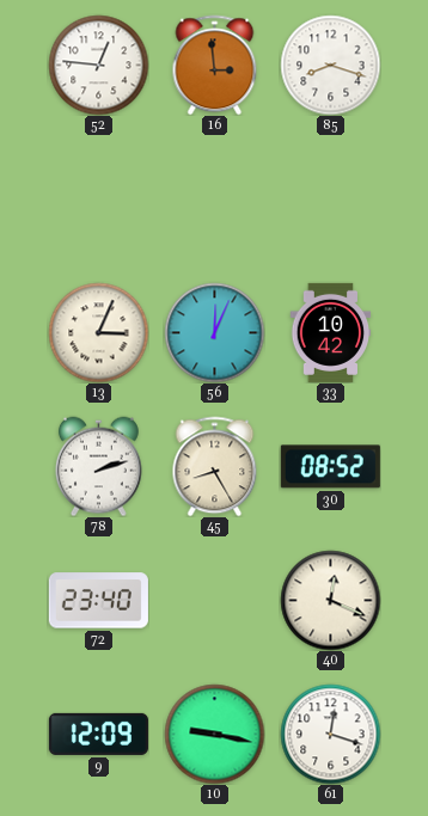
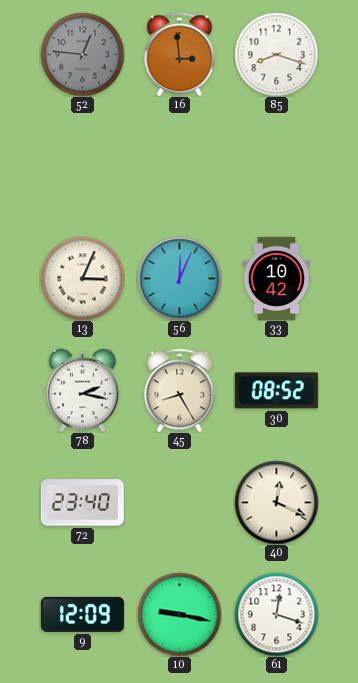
52 dial: white -> grey (82, 54)
78: 2:12 -> 2:17 (82, 390)
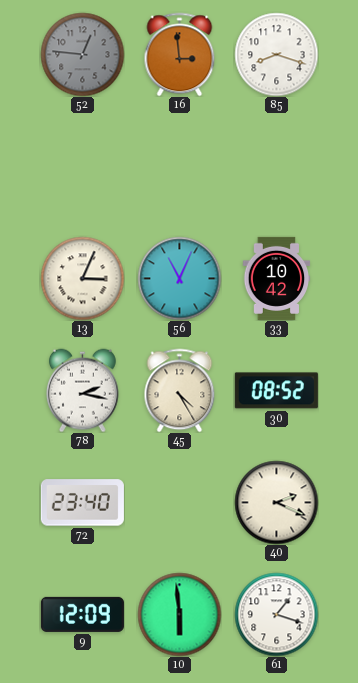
56: 12:04 -> 11:04 (179, 278)
45: 8:25 -> 4:25 (180, 390)
40: 12:19 -> 2:19 (276, 502)
10: 9:17 -> 5:59 (179, 614)
61: 12:18 -> 1:18 (276, 614)
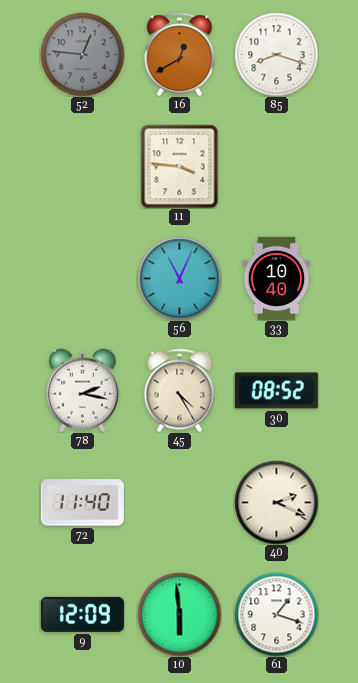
16: 2:59 -> 12:40 (180, 54)
11: none -> 3:46 (180, 166)
13: 3:04 -> none (82, 278)
33: 10:42 -> 10:40 (277, 278)
72: 23:40 -> 11:40 (82, 503)
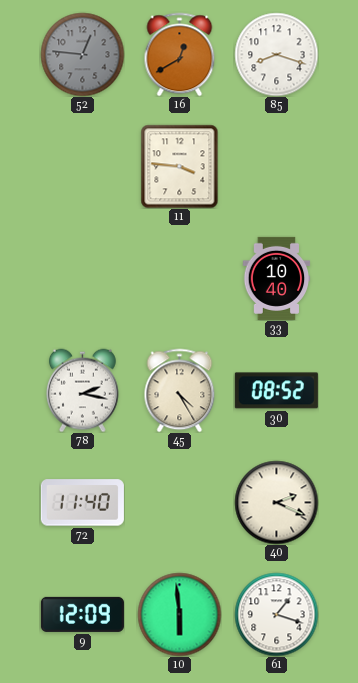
56: 11:04 -> none (179, 278)
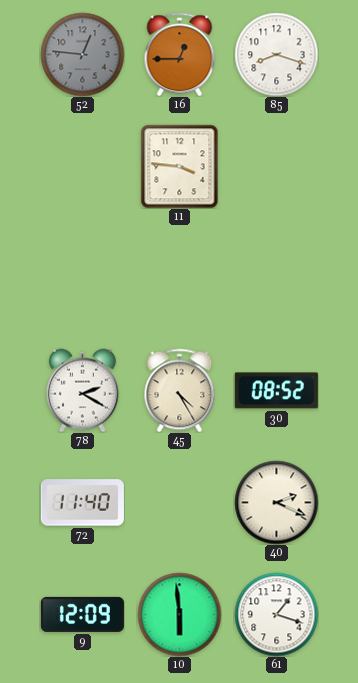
16: 12:40 -> 12:45 (180, 54)
33: 10:40 -> none (277, 278)
78: 2:17 -> 2:20 (82, 390)
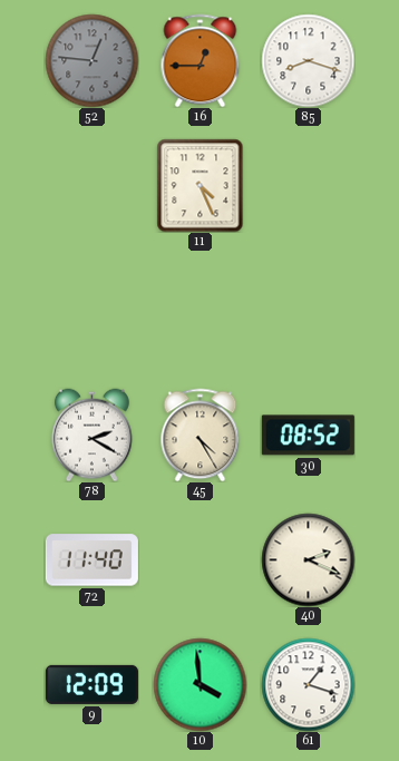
11: 3:46 -> 4:26 (201, 185)
10: 5:59 -> 3:59 (199, 684)
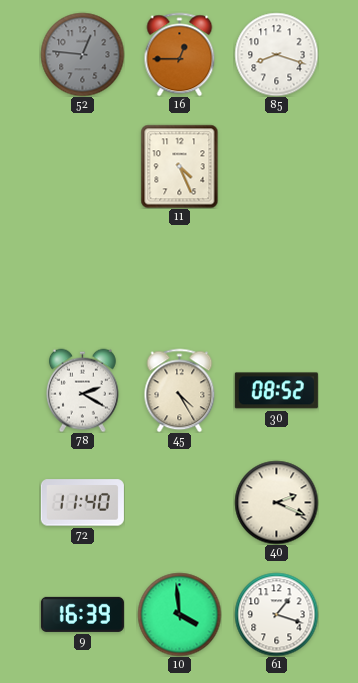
9: 12:09 -> 16:39 (82, 614)
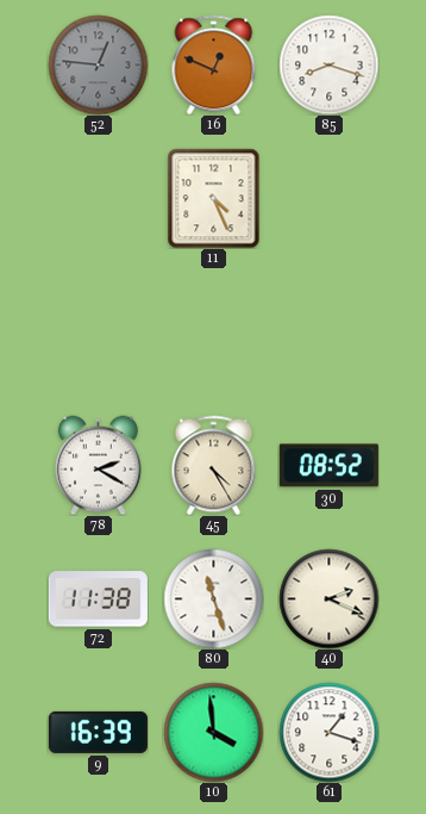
16: 12:45 -> 12:49 (214, 64)
72: 11:40 -> 11:38 (98, 599)
80: none -> 11:27 (213, 598)
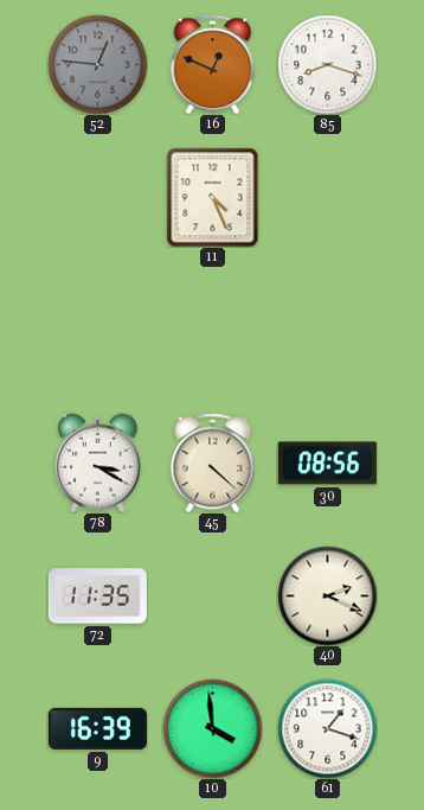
78: 2:20 -> 3:20 (97, 463)
45: 4:25 -> 4:22 (213, 463)
30: 08:52 -> 08:56 (327, 464)
72: 11:38 -> 11:35 (97, 597)
80: 11:27 -> none (213, 598)
